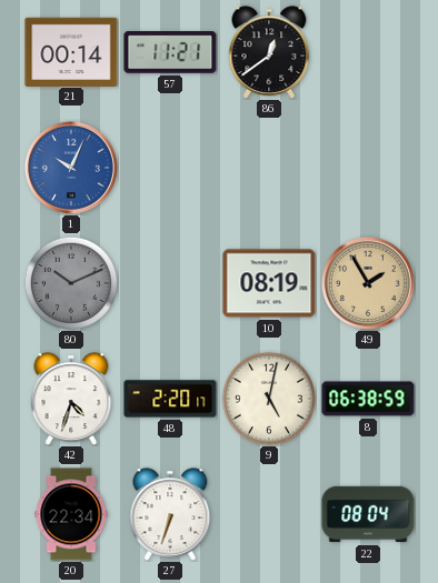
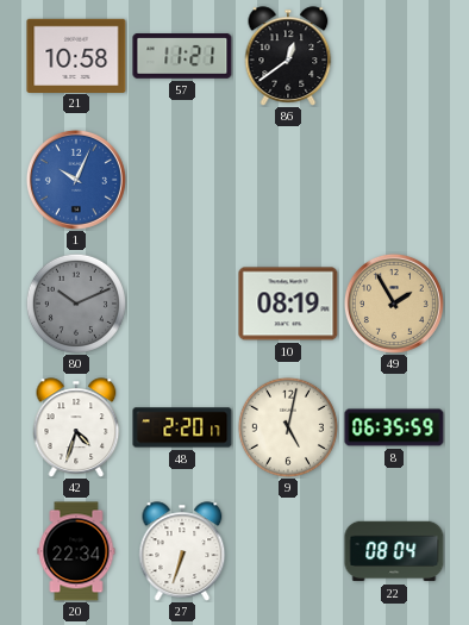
21: 00:14 -> 10:58 (76, 55)
8: 06:38 -> 06:35 (394, 427)
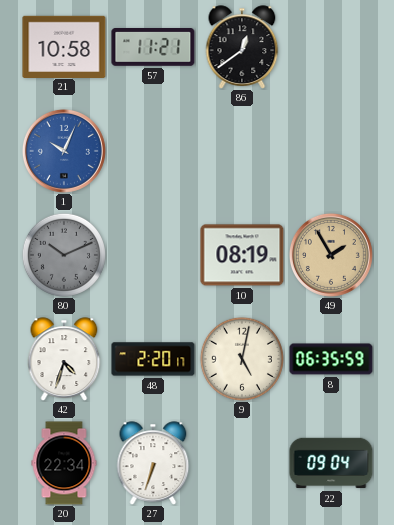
22: 08:04 -> 09:04 (331, 463)
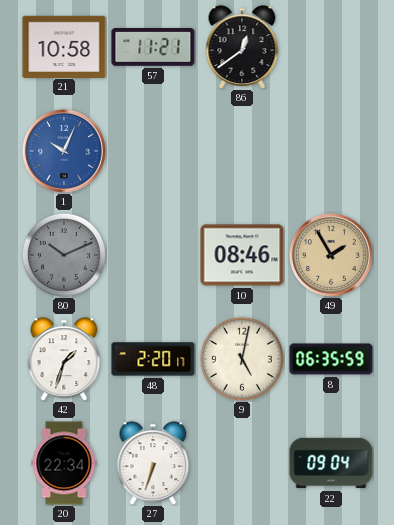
10: 08:19 -> 08:46 (242, 255)
42: 4:33 -> 1:33 (64, 359)
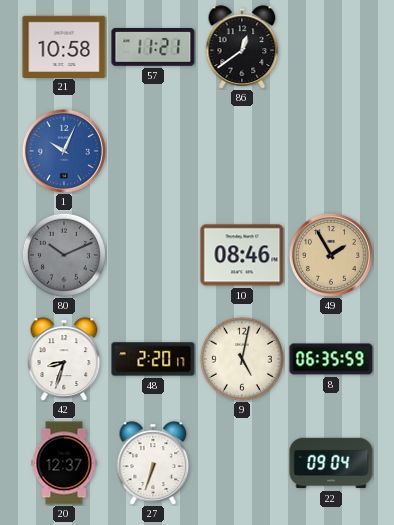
42: 1:33 -> 8:33 (64, 359)
20: 22:34 -> 12:37 (64, 463)
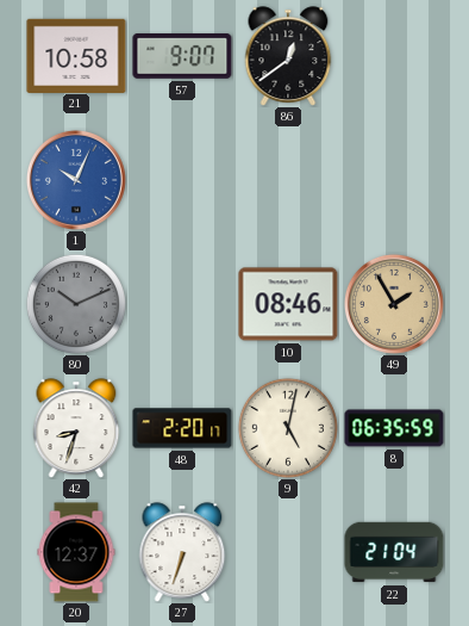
57: 11:21 -> 9:07 (182, 57)
22: 09:04 -> 21:04 (394, 552)
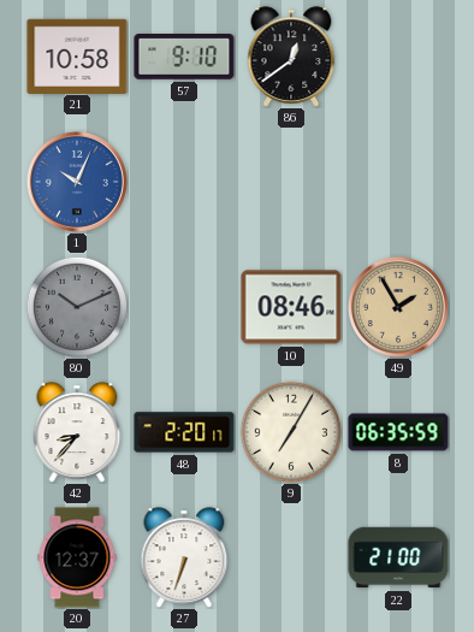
57: 9:07 -> 9:10 (184, 58)
42: 8:33 -> 8:37 (77, 432)
9: 5:02 -> 7:05 (291, 432)
22: 21:04 -> 21:00 (398, 557)
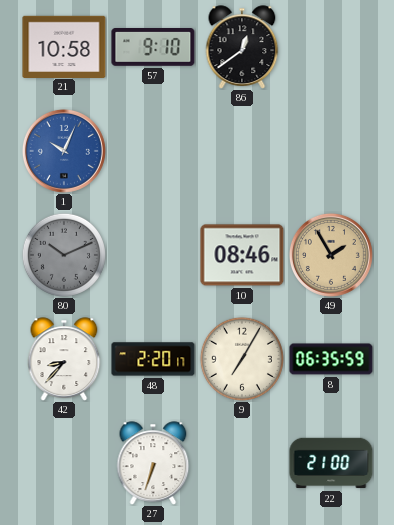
20: 12:37 -> none (77, 557)
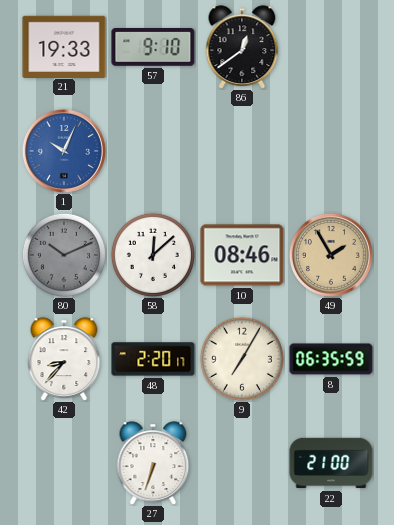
21: 10:58 -> 19:33 (64, 46)
58: none -> 12:08 (153, 255)
